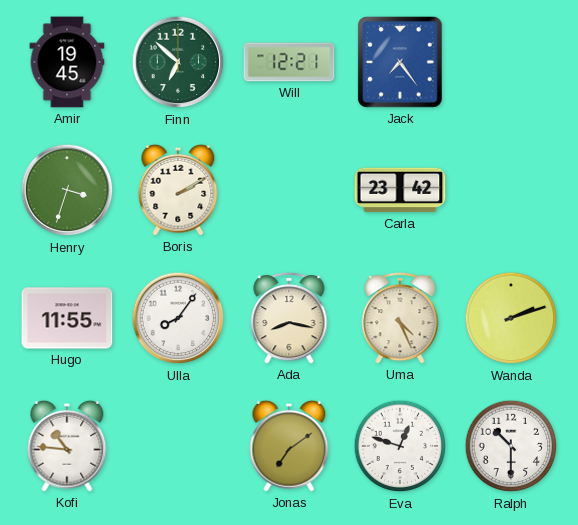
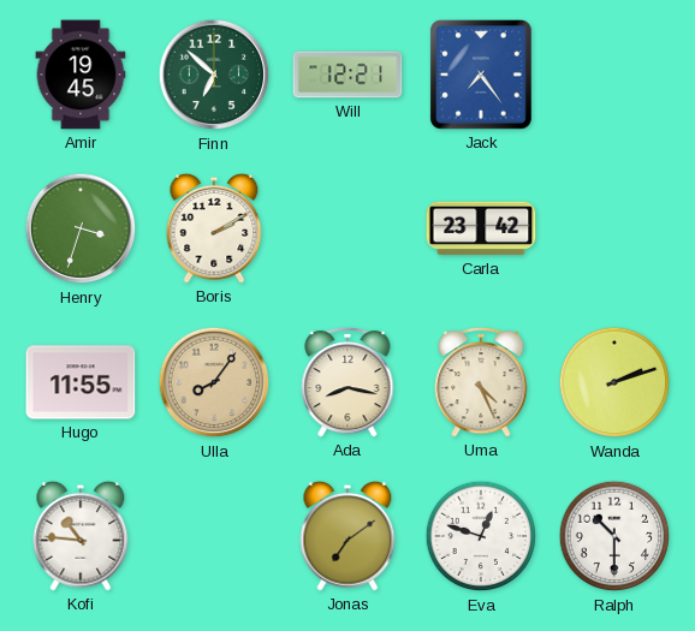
Ulla dial: white -> champagne (214, 382)
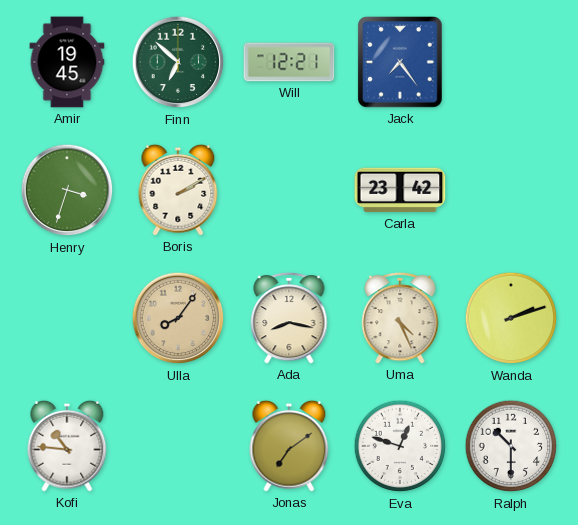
Hugo: 11:55 -> none (81, 382)
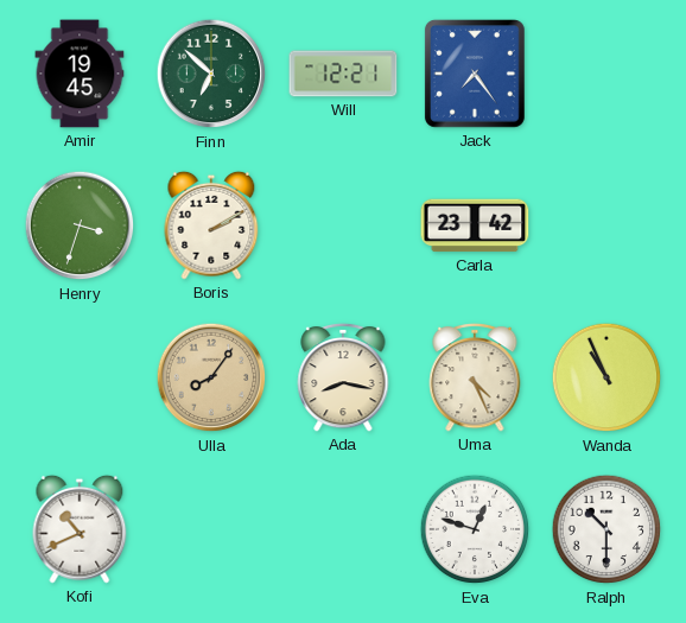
Wanda: 2:12 -> 10:56 (606, 377)
Kofi: 10:46 -> 10:41 (80, 529)
Jonas: 7:09 -> none (289, 446)
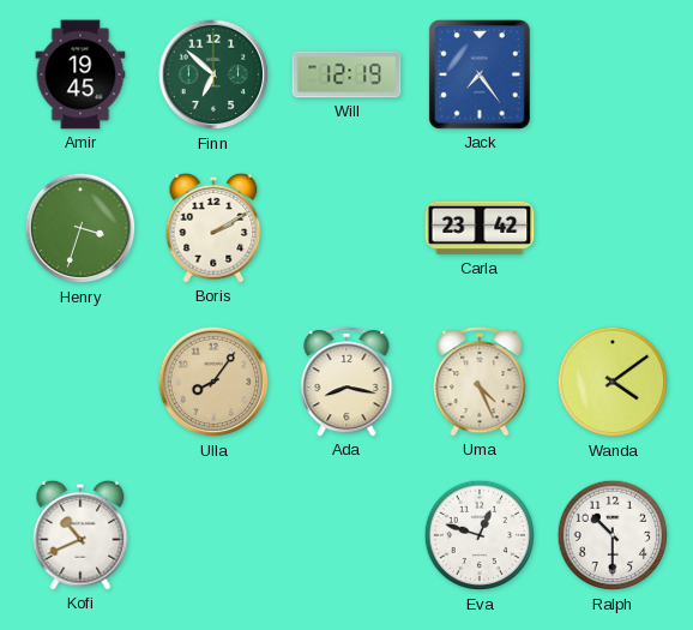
Will: 12:21 -> 12:19 (346, 74)
Wanda: 10:56 -> 4:09 (613, 382)
